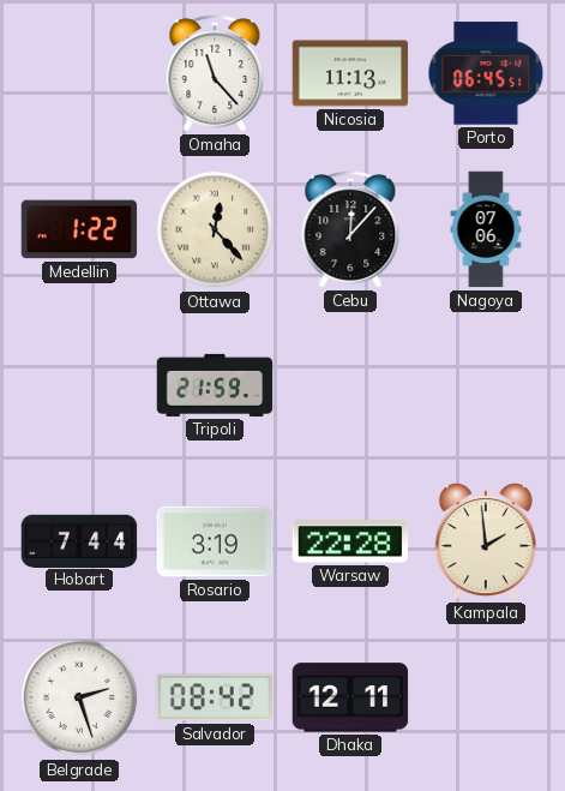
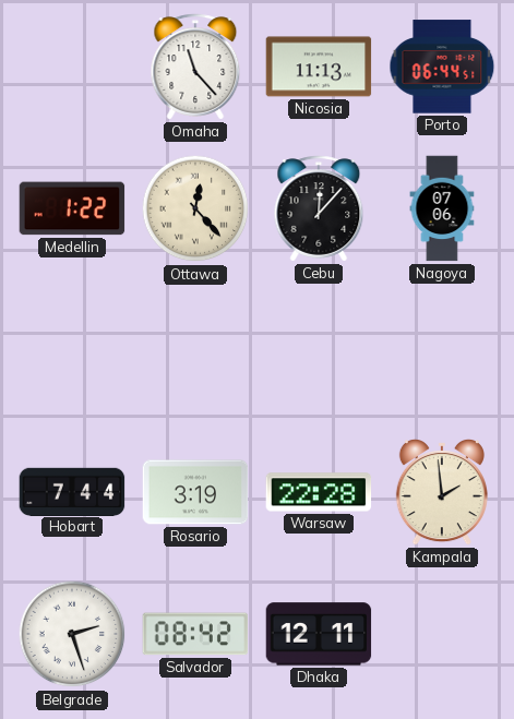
Porto: 06:45 -> 06:44 (442, 67)
Tripoli: 21:59 -> none (215, 385)
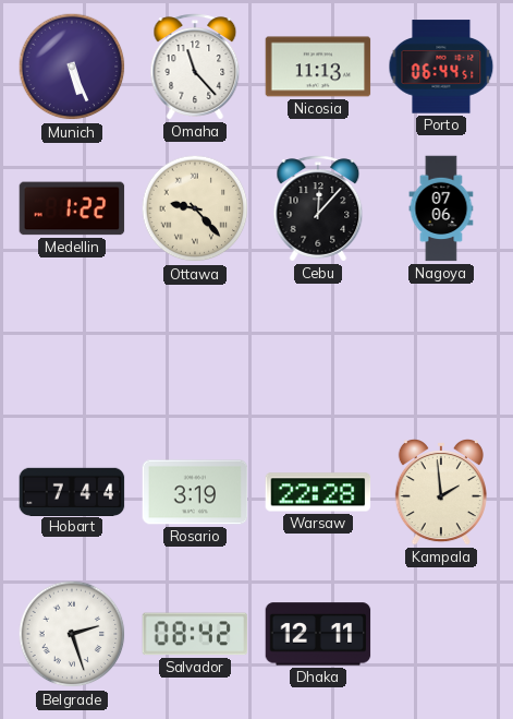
Munich: none -> 5:26 (72, 67)
Ottawa: 12:23 -> 9:23 (195, 208)
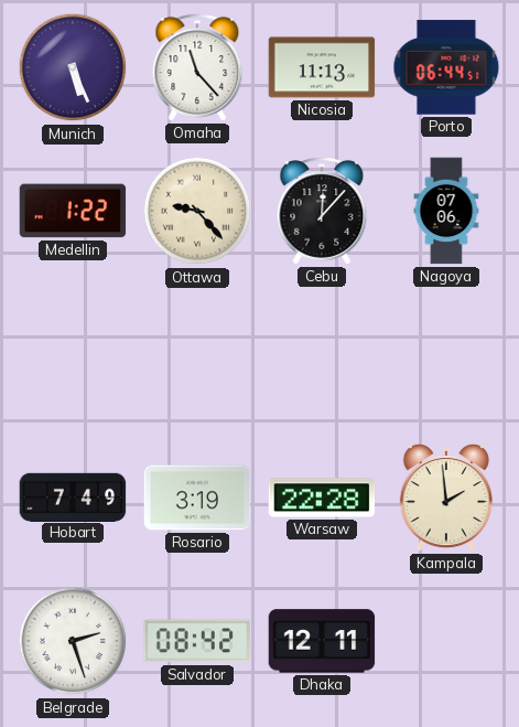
Hobart: 7:44 -> 7:49 (73, 496)
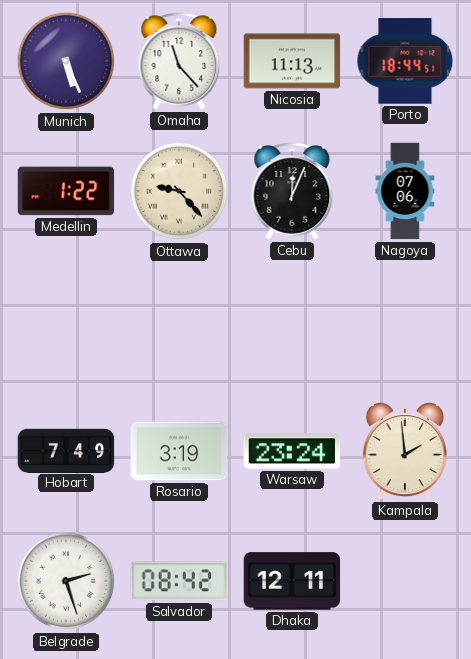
Porto: 06:44 -> 18:44 (405, 61)
Cebu: 12:07 -> 12:04 (292, 191)
Warsaw: 22:28 -> 23:24 (292, 451)
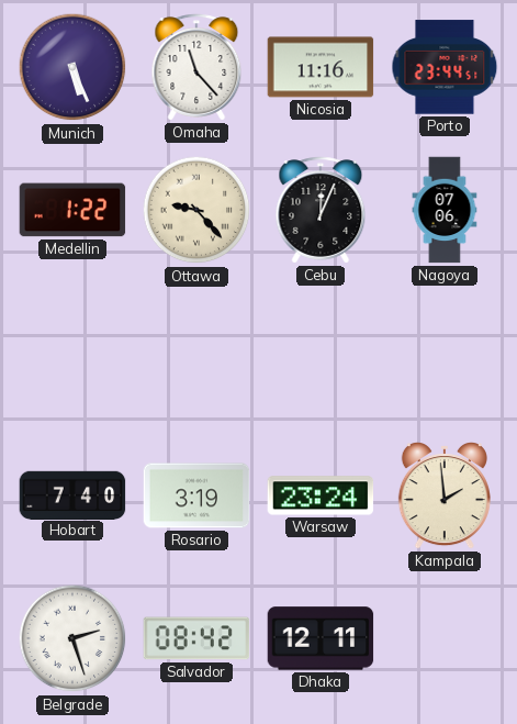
Nicosia: 11:13 -> 11:16 (321, 67)
Porto: 18:44 -> 23:44 (445, 67)
Hobart: 7:49 -> 7:40 (72, 494)
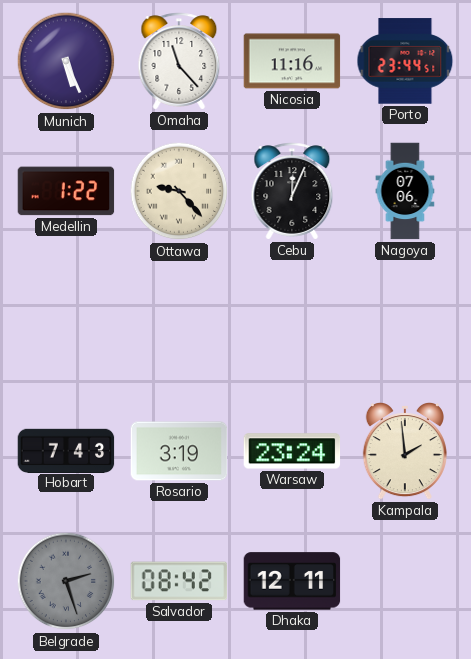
Hobart: 7:40 -> 7:43 (66, 450)
Belgrade dial: white -> grey (66, 581)
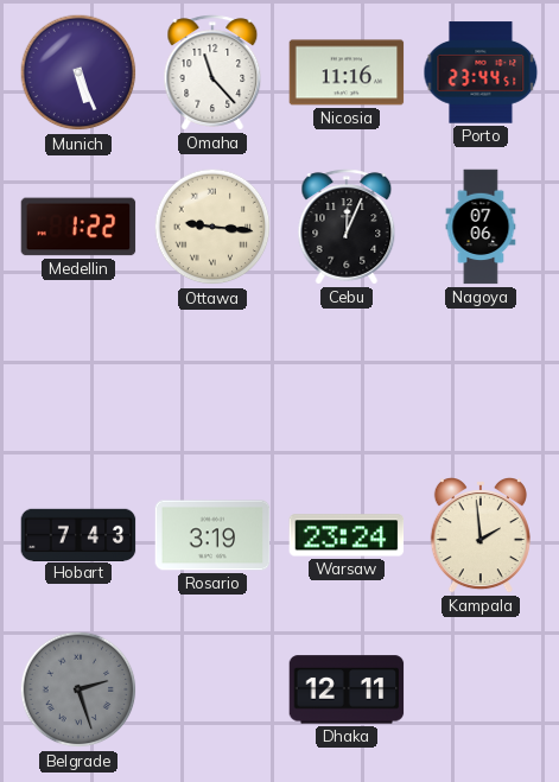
Ottawa: 9:23 -> 9:16 (212, 227)
Salvador: 08:42 -> none (179, 581)
